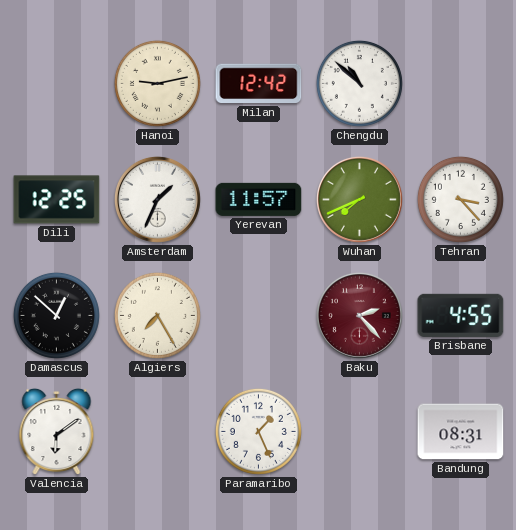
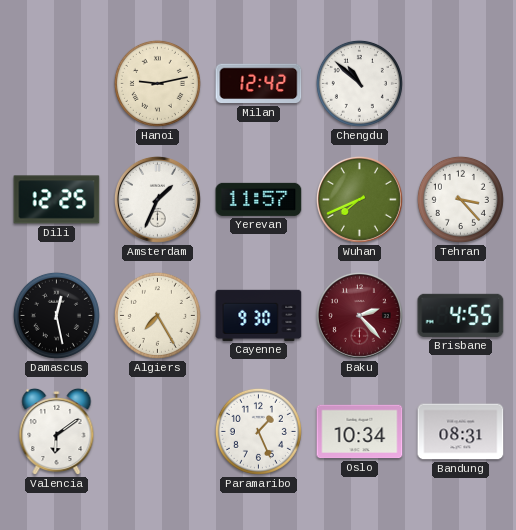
Damascus: 12:52 -> 12:28 (56, 315)
Cayenne: none -> 9:30 (259, 315)
Oslo: none -> 10:34 (360, 432)
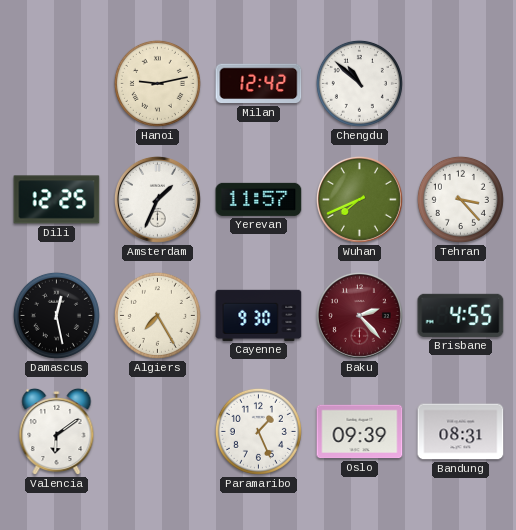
Oslo: 10:34 -> 09:39 (360, 432)
